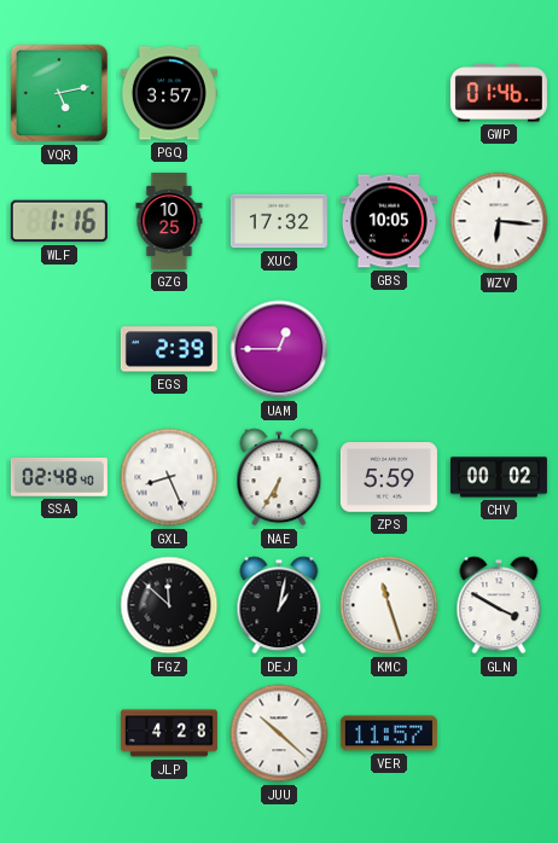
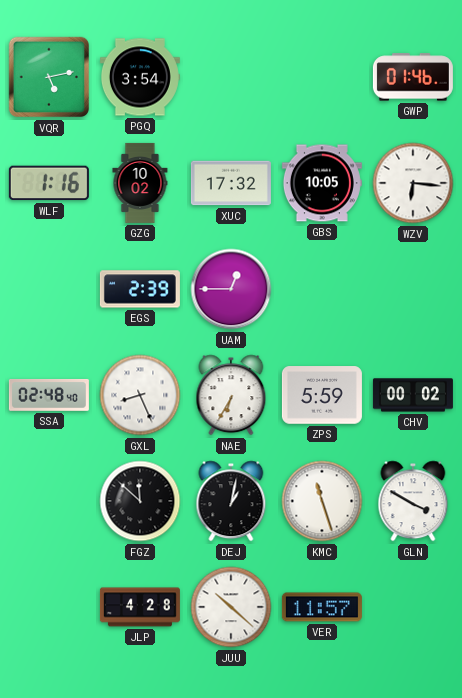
PGQ: 3:57 -> 3:54 (140, 77)
GZG: 10:25 -> 10:02 (140, 183)
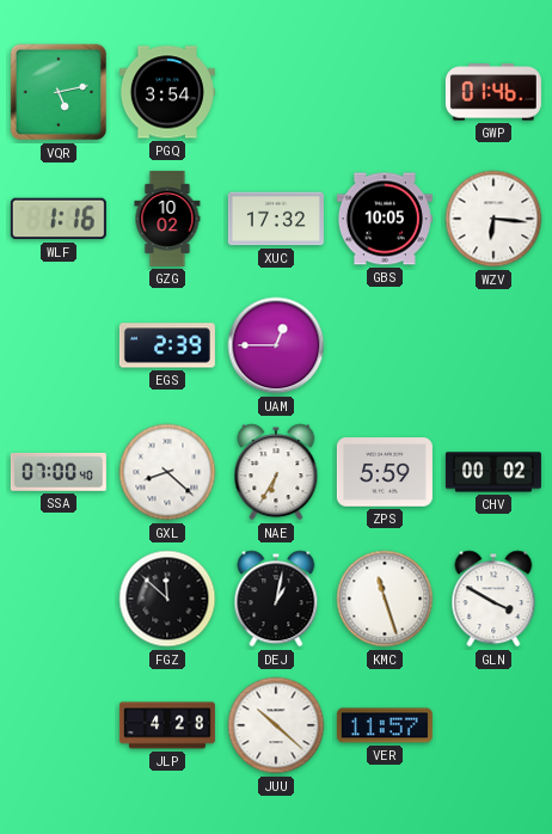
SSA: 02:48 -> 07:00 (59, 472)
GXL: 8:26 -> 8:22 (167, 472)
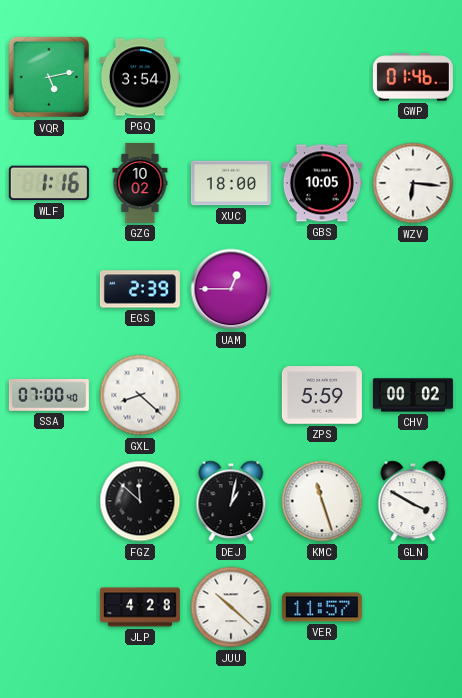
XUC: 17:32 -> 18:00 (231, 183)
NAE: 6:35 -> none (276, 472)
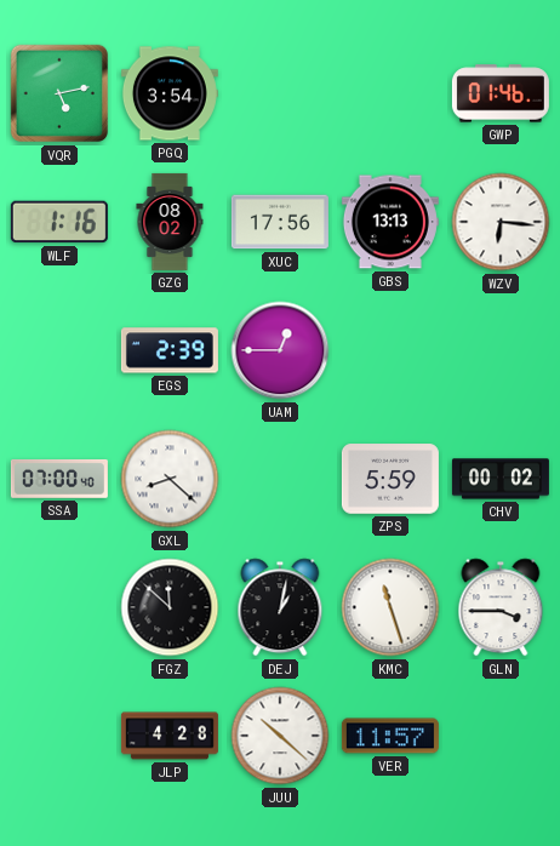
GZG: 10:02 -> 08:02 (170, 222)
XUC: 18:00 -> 17:56 (280, 222)
GBS: 10:05 -> 13:13 (390, 222)
GLN: 3:50 -> 3:45 (501, 607)
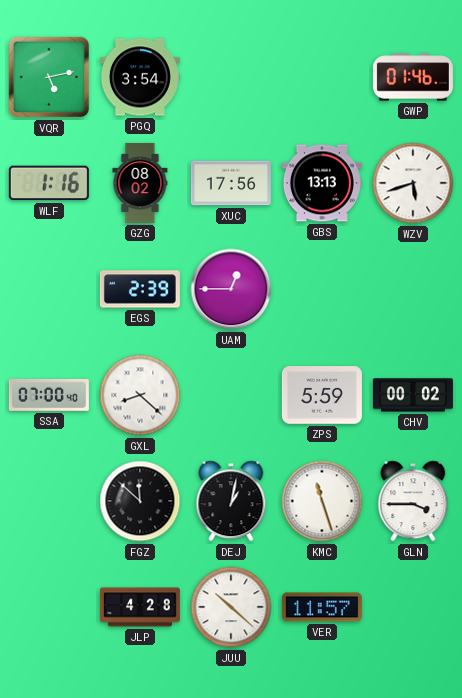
WZV: 6:16 -> 5:42 (413, 183)
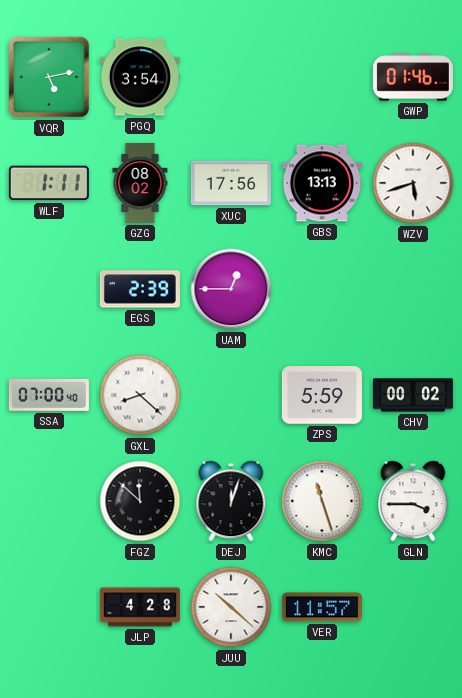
WLF: 1:16 -> 1:11 (49, 183)
DEJ: 1:02 -> 12:03 (231, 501)
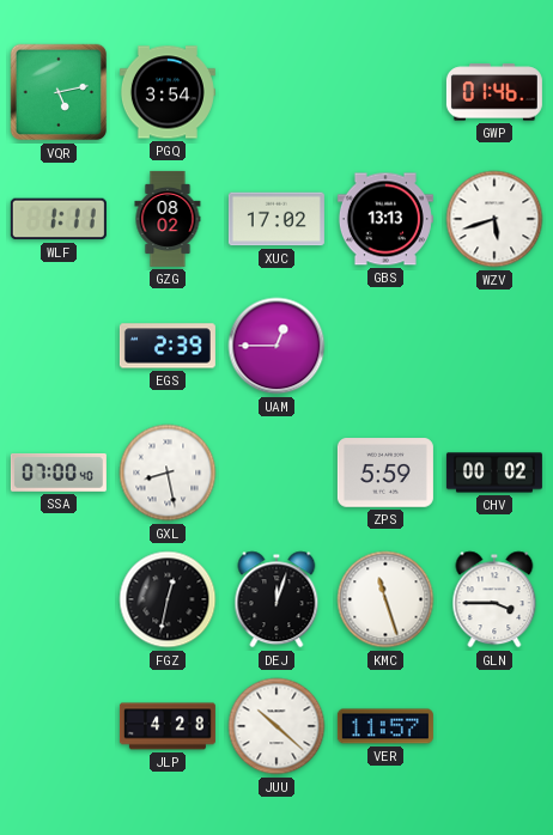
XUC: 17:56 -> 17:02 (276, 219)
GXL: 8:22 -> 8:28 (168, 473)
FGZ: 11:52 -> 12:32 (168, 599)
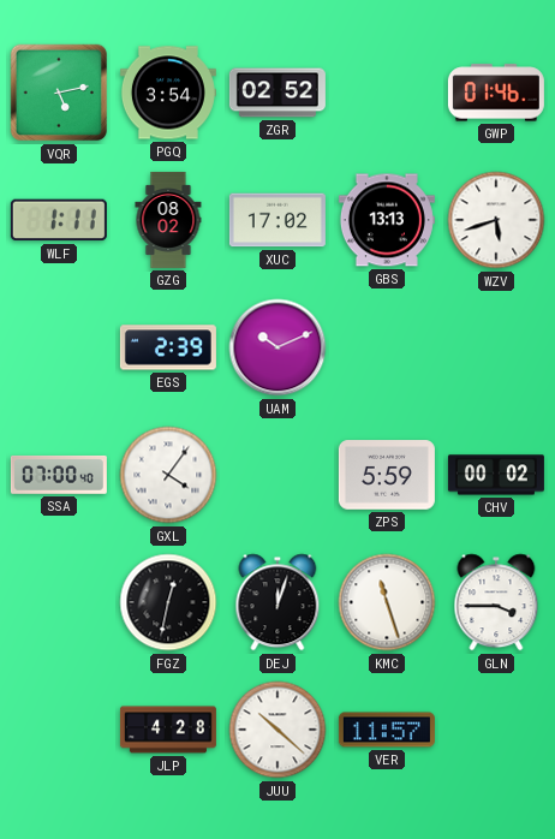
ZGR: none -> 02:52 (277, 93)
UAM: 12:45 -> 10:11 (277, 347)
GXL: 8:28 -> 4:06 (168, 475)
